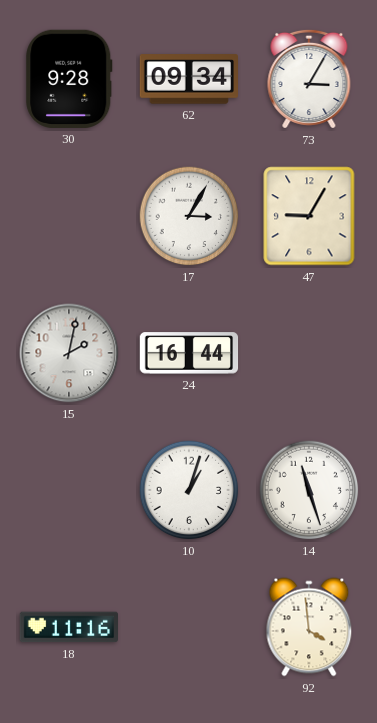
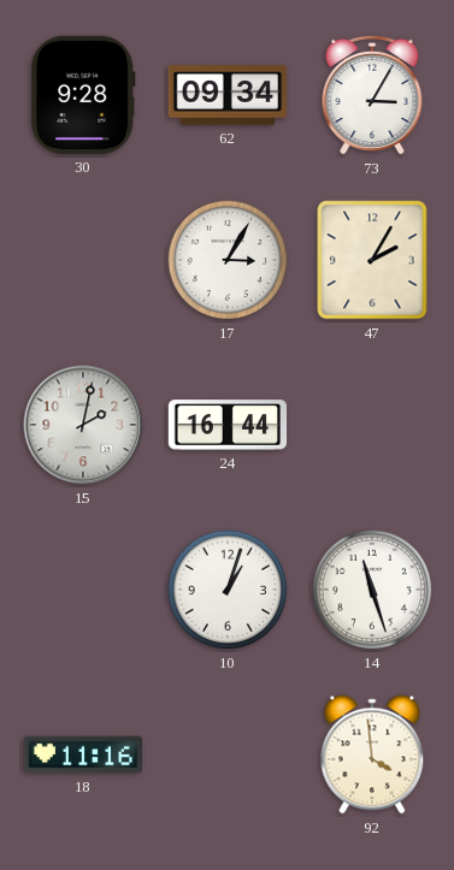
47: 9:05 -> 2:05 (372, 260)
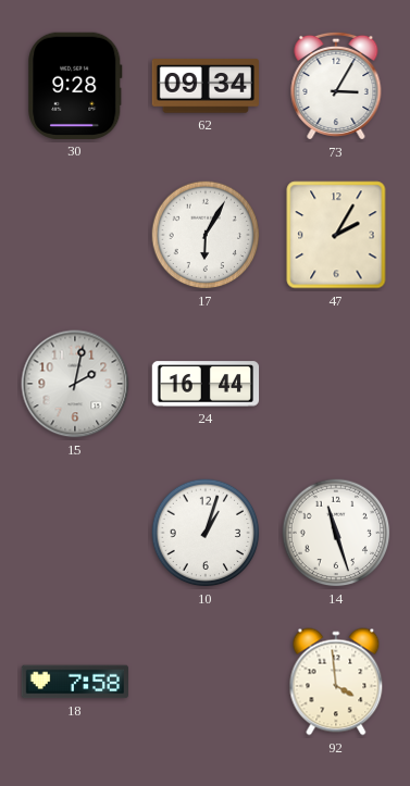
17: 3:05 -> 6:05 (206, 235)
18: 11:16 -> 7:58 (74, 682)
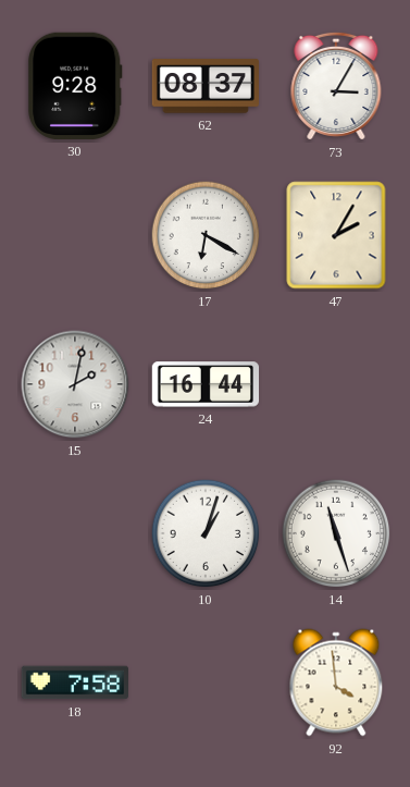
62: 09:34 -> 08:37 (204, 86)
17: 6:05 -> 6:20 (206, 235)
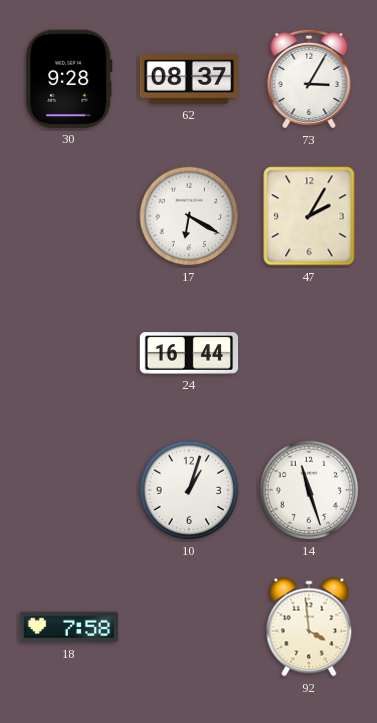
15: 2:02 -> none (75, 384)
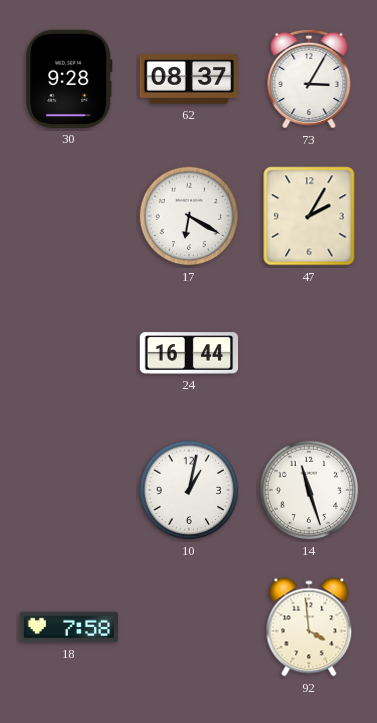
10: 1:03 -> 1:02 (189, 490)
